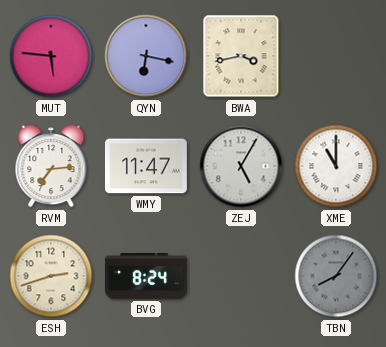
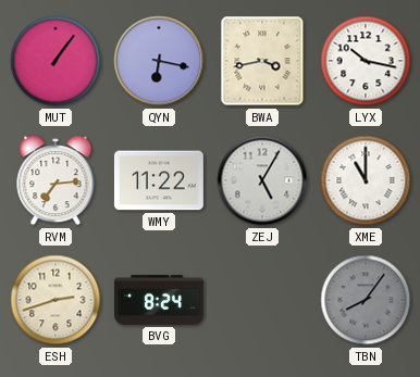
MUT: 5:46 -> 1:06 (55, 61)
LYX: none -> 10:17 (366, 61)
WMY: 11:47 -> 11:22 (159, 180)
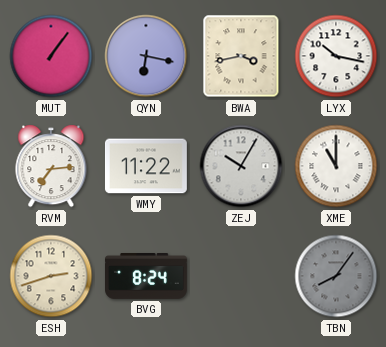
ZEJ: 5:05 -> 10:05 (241, 166)
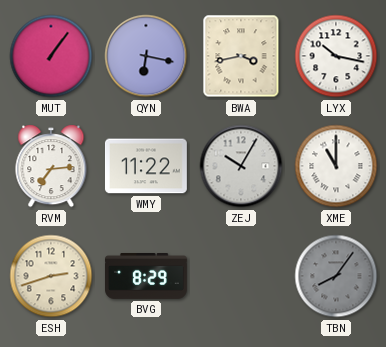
BVG: 8:24 -> 8:29 (147, 277)
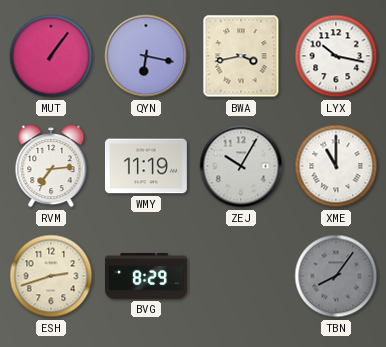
WMY: 11:22 -> 11:19 (146, 166)
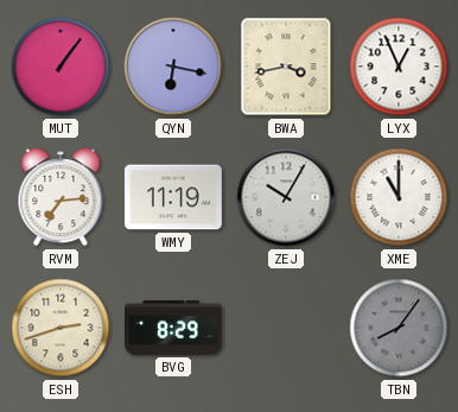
LYX: 10:17 -> 12:56 (399, 66)
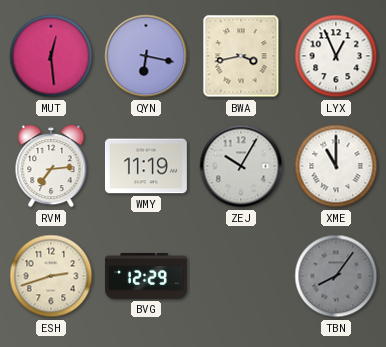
MUT: 1:06 -> 12:29 (51, 56)
BVG: 8:29 -> 12:29 (147, 277)
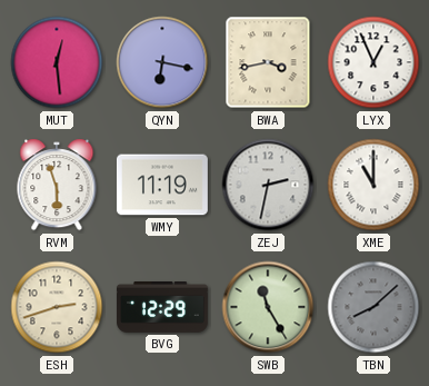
RVM: 7:14 -> 5:57 (57, 185)
ZEJ: 10:05 -> 2:32 (268, 185)
SWB: none -> 11:25 (268, 307)
TBN: 8:06 -> 8:08 (373, 307)
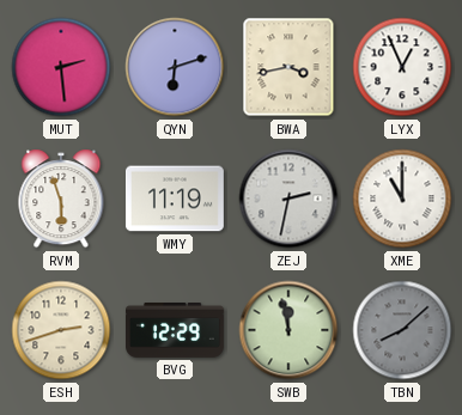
MUT: 12:29 -> 2:29 (61, 67)
QYN: 6:17 -> 6:12 (175, 67)
SWB: 11:25 -> 11:58 (288, 330)
